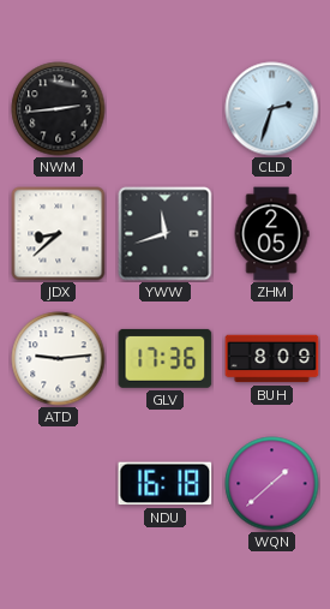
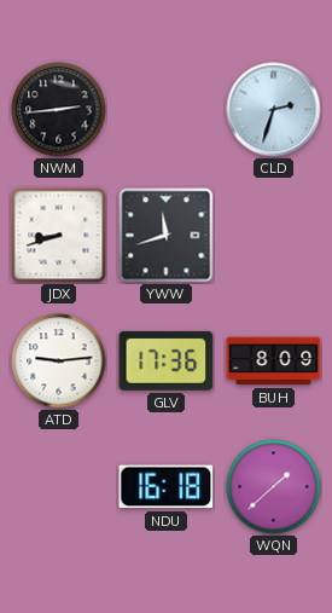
JDX: 8:38 -> 8:42 (59, 236)
ZHM: 2:05 -> none (271, 234)
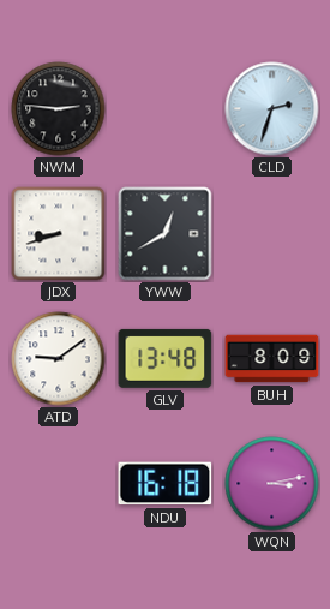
NWM: 2:44 -> 2:46 (59, 109)
YWW: 11:42 -> 12:40 (166, 234)
ATD: 9:14 -> 9:09 (59, 359)
GLV: 17:36 -> 13:48 (166, 358)
WQN: 1:38 -> 3:13 (272, 484)
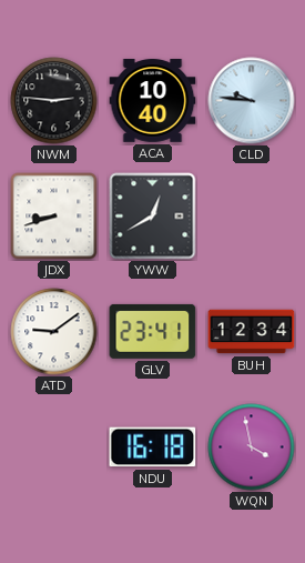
ACA: none -> 10:40 (153, 101)
CLD: 2:33 -> 9:46 (252, 101)
GLV: 13:48 -> 23:41 (153, 331)
BUH: 8:09 -> 12:34 (252, 332)
WQN: 3:13 -> 3:58 (252, 448)
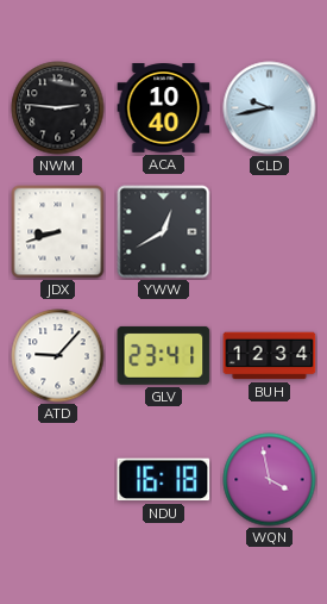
CLD: 9:46 -> 9:43 (270, 108)
ATD: 9:09 -> 9:07 (58, 356)
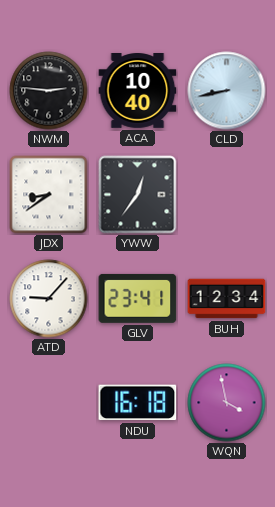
CLD: 9:43 -> 8:43 (227, 91)
JDX: 8:42 -> 8:39 (49, 195)
YWW: 12:40 -> 12:36 (138, 195)
